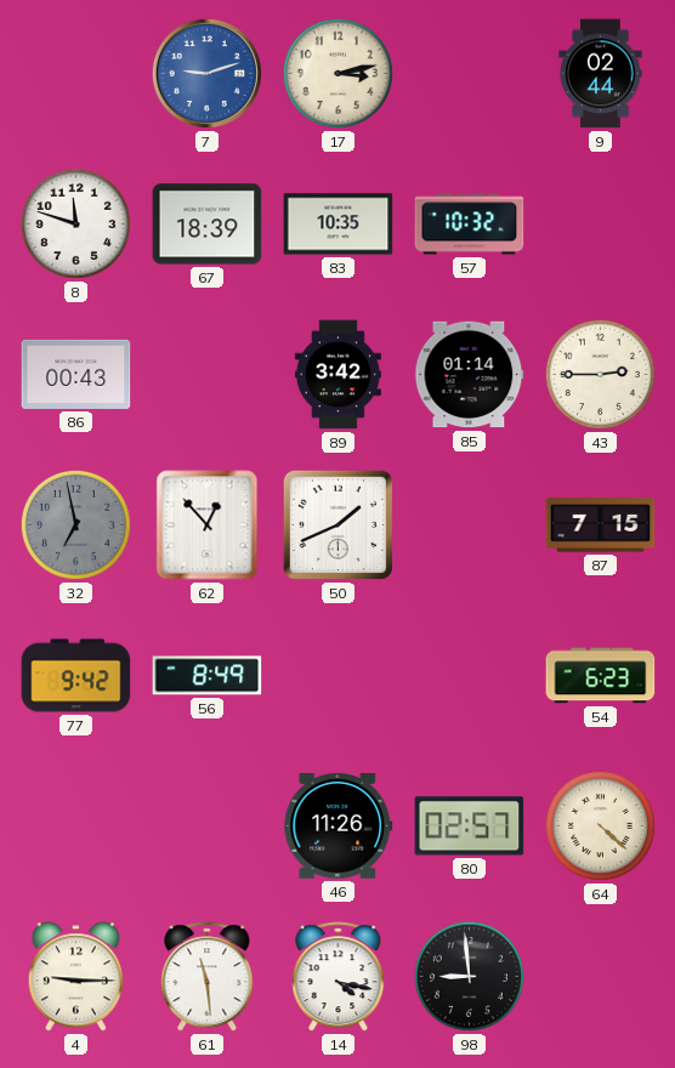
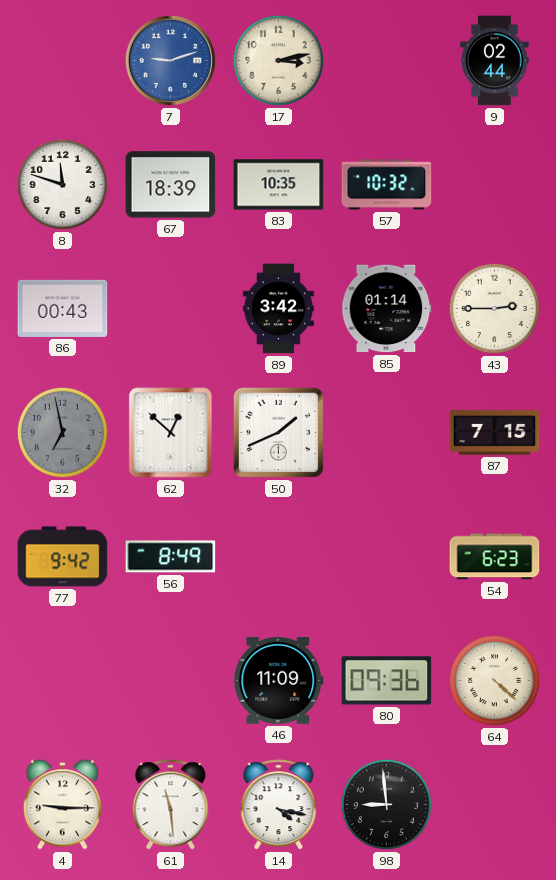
62: 12:53 -> 12:52 (171, 433)
46: 11:26 -> 11:09 (279, 681)
80: 02:57 -> 09:36 (387, 681)
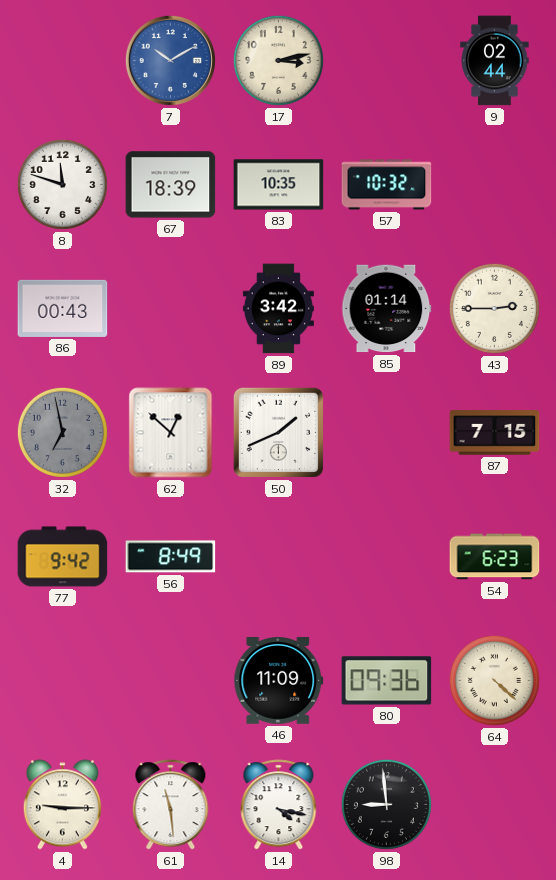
7: 9:12 -> 10:10 (170, 60)
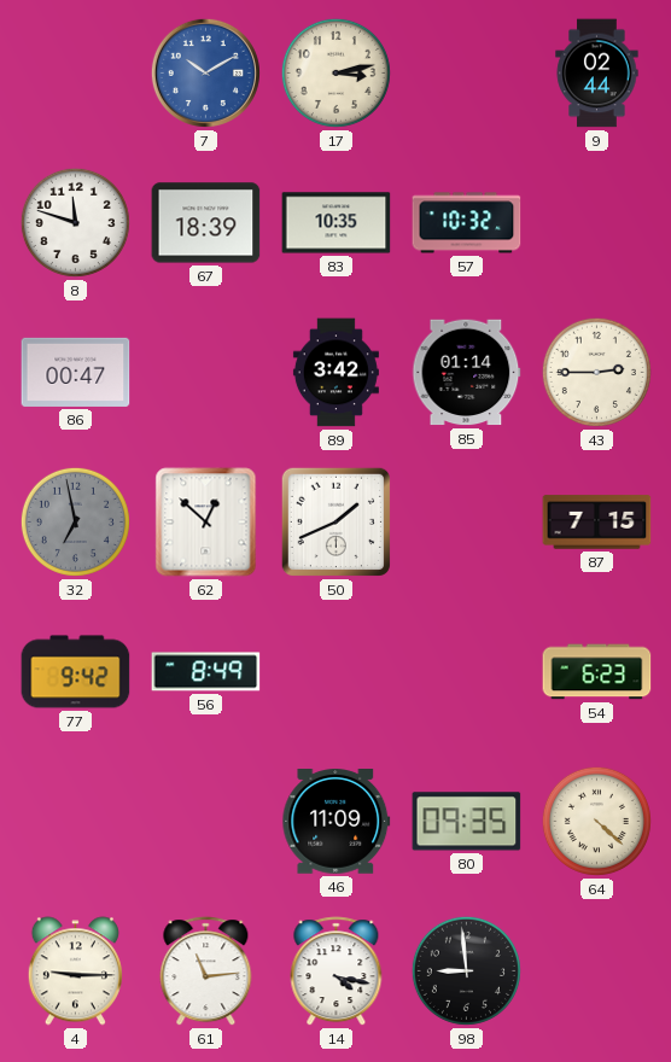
86: 00:43 -> 00:47 (76, 372)
80: 09:36 -> 09:35 (467, 822)
61: 11:29 -> 11:14 (206, 971)
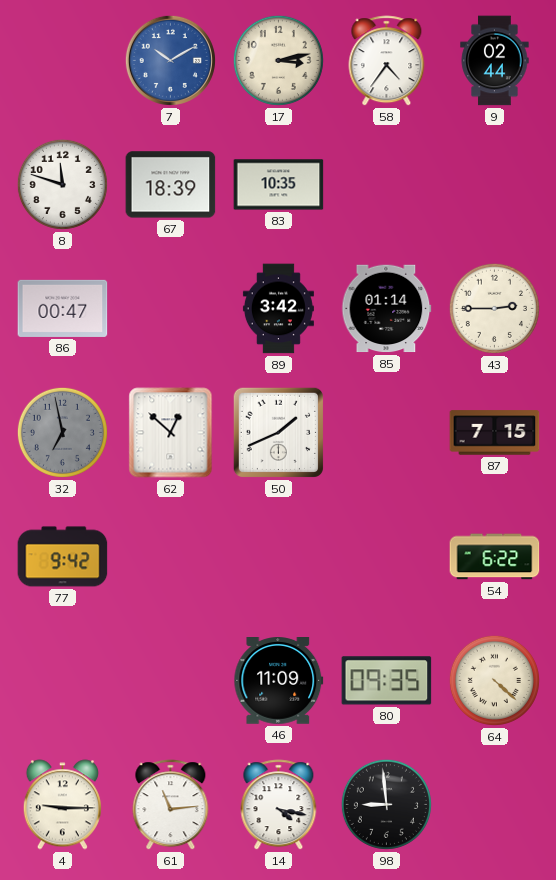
58: none -> 4:36 (387, 61)
57: 10:32 -> none (467, 223)
56: 8:49 -> none (206, 672)
54: 6:23 -> 6:22 (495, 557)
